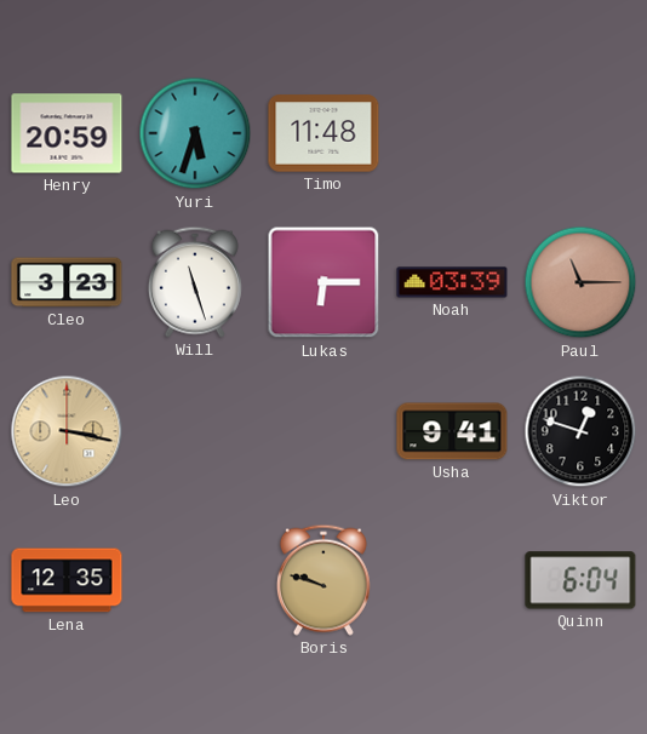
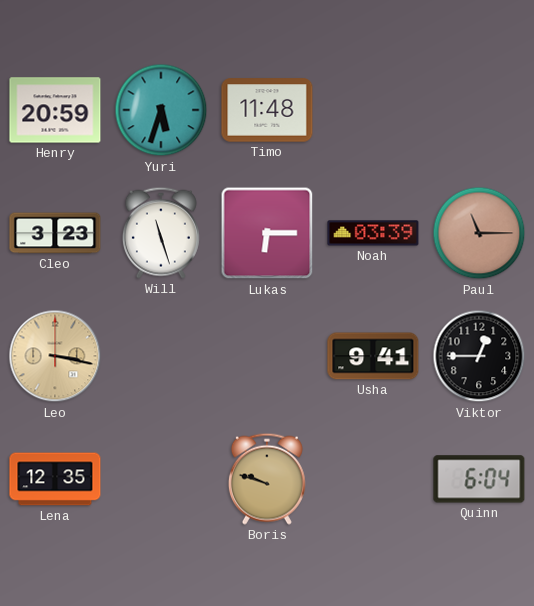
Viktor: 12:48 -> 12:45 (479, 356)
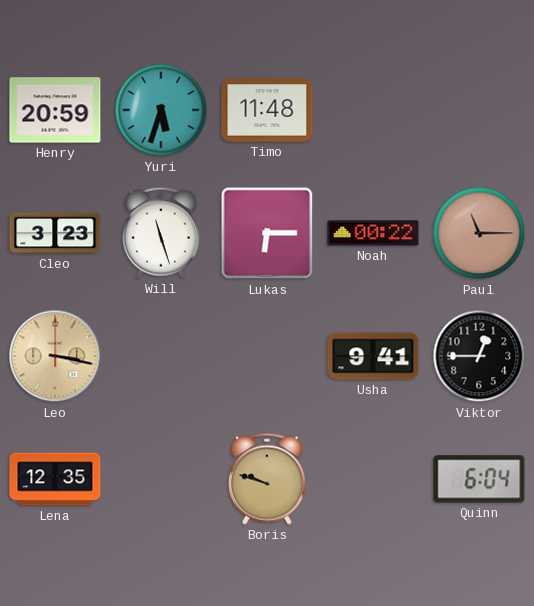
Noah: 03:39 -> 00:22 (373, 233)
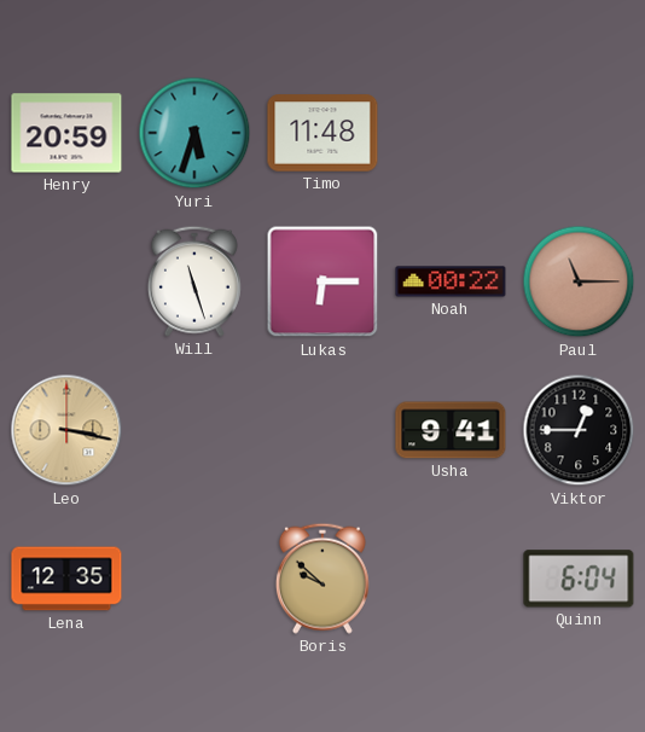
Cleo: 3:23 -> none (55, 233)
Boris: 9:48 -> 9:52 (322, 579)
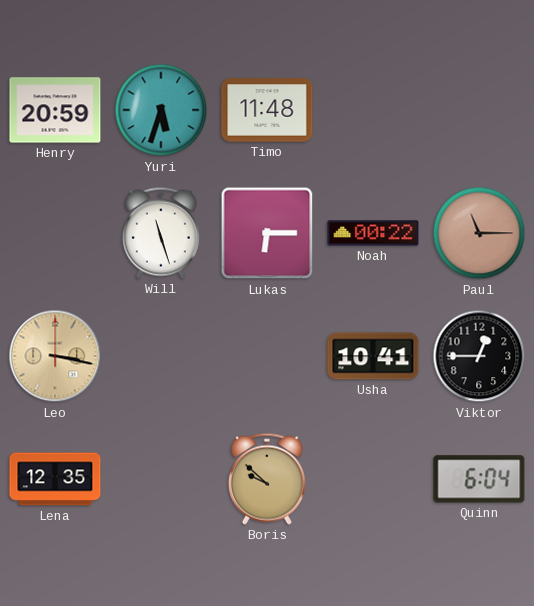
Usha: 9:41 -> 10:41 (373, 356)
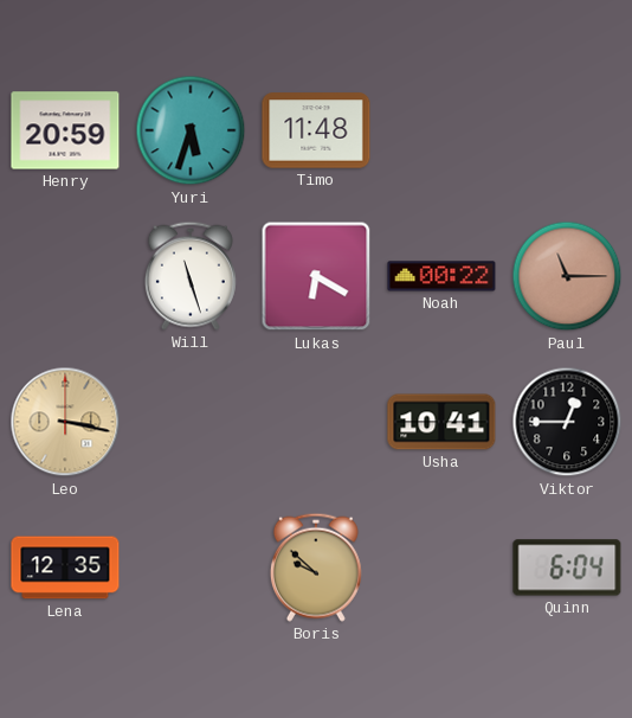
Lukas: 6:15 -> 6:20 (316, 276)
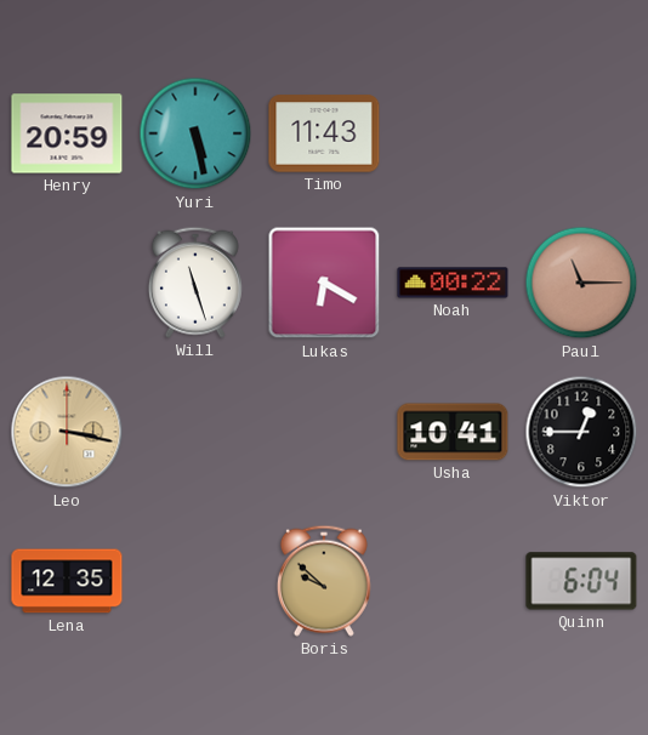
Yuri: 5:33 -> 5:28 (195, 133)
Timo: 11:48 -> 11:43 (324, 133)
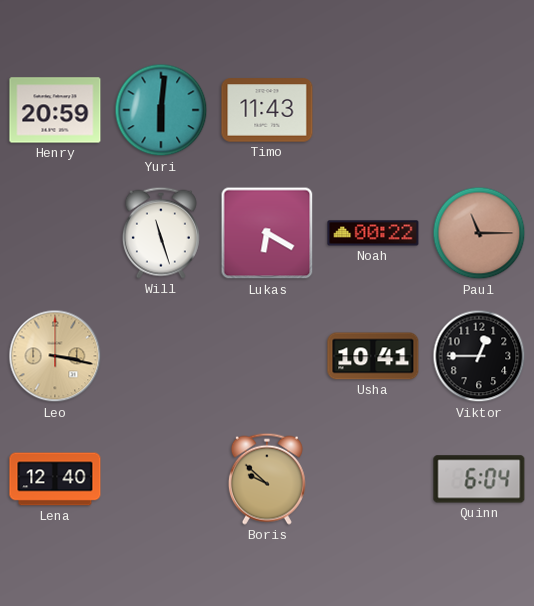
Yuri: 5:28 -> 6:01 (161, 110)
Lena: 12:35 -> 12:40 (55, 479)
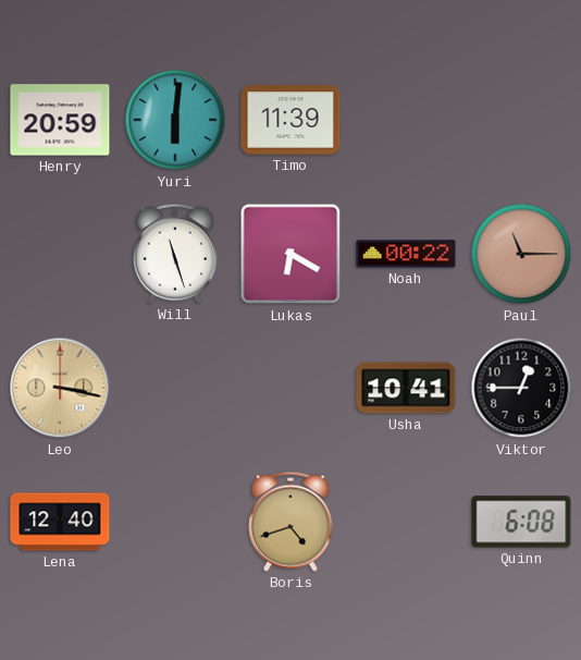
Timo: 11:43 -> 11:39 (290, 120)
Boris: 9:52 -> 4:42 (290, 522)
Quinn: 6:04 -> 6:08 (521, 522)
